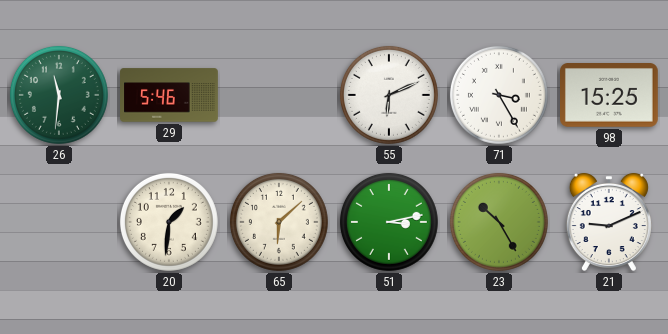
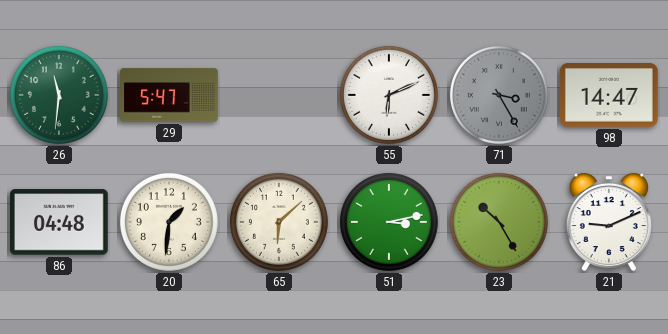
29: 5:46 -> 5:47 (169, 95)
71 dial: white -> grey (499, 95)
98: 15:25 -> 14:47 (610, 95)
86: none -> 04:48 (59, 222)
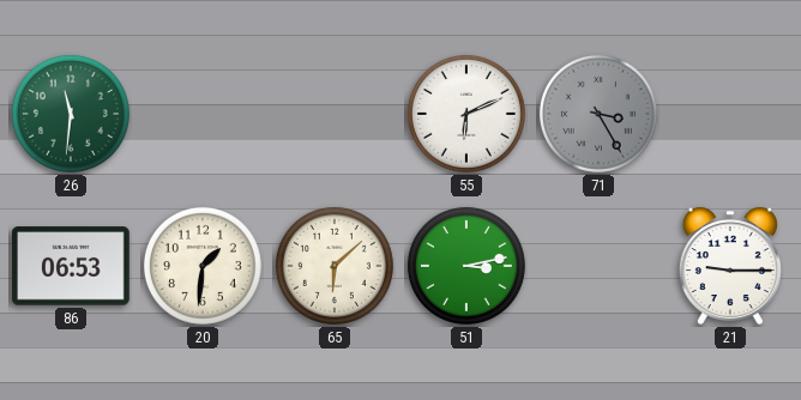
29: 5:47 -> none (169, 95)
98: 14:47 -> none (610, 95)
86: 04:48 -> 06:53 (71, 266)
23: 10:25 -> none (499, 222)
21: 9:11 -> 9:15 (730, 266)
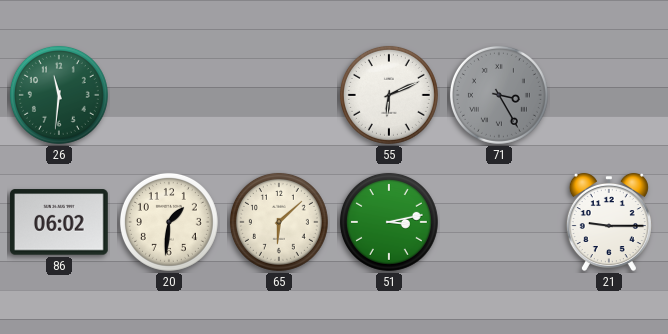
86: 06:53 -> 06:02 (59, 222)
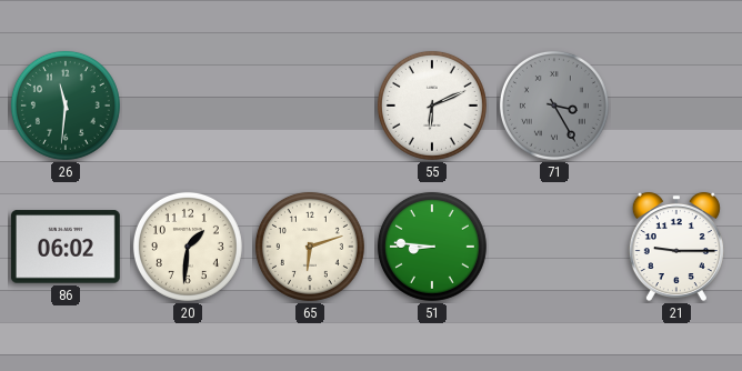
65: 6:08 -> 6:12 (310, 247)
51: 3:13 -> 8:46 (432, 247)
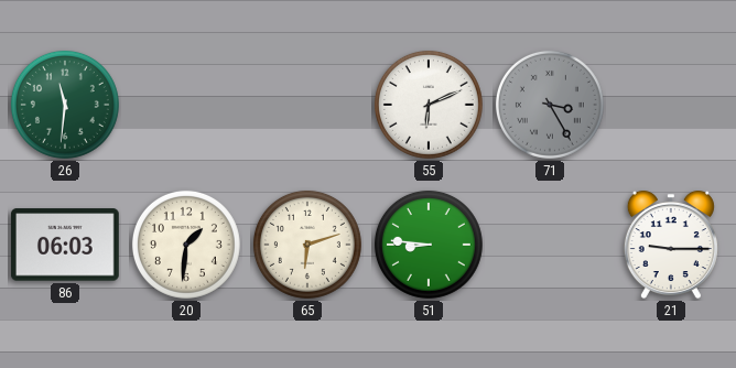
86: 06:02 -> 06:03 (65, 245)
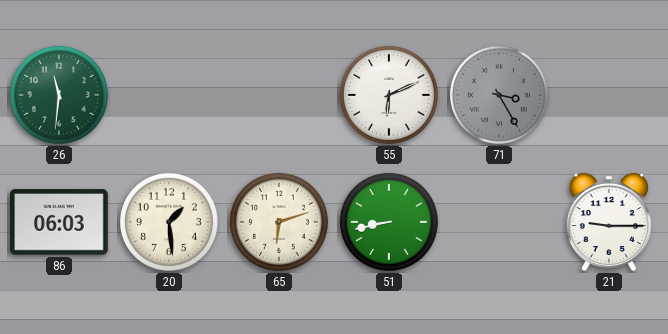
20: 1:31 -> 1:29 (169, 222)
51: 8:46 -> 8:43 (389, 222)
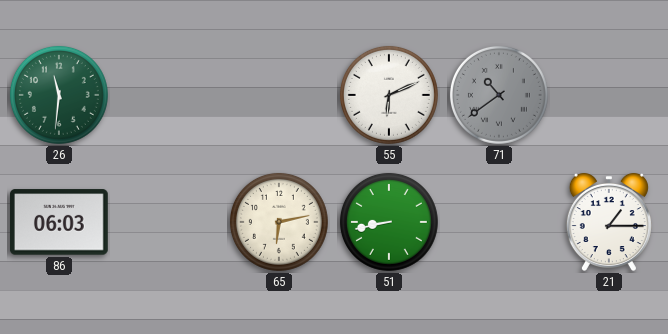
71: 3:25 -> 10:39 (499, 95)
20: 1:29 -> none (169, 222)
65: 6:12 -> 6:13 (279, 222)
21: 9:15 -> 1:15 (609, 222)
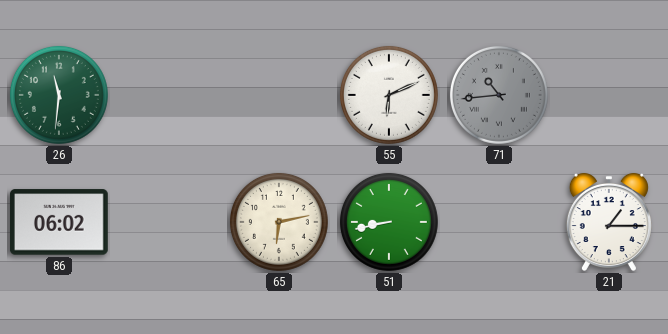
71: 10:39 -> 10:44 (499, 95)
86: 06:03 -> 06:02 (59, 222)
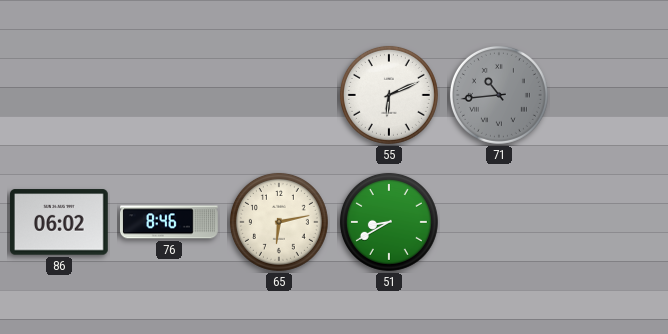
26: 11:31 -> none (59, 95)
76: none -> 8:46 (170, 222)
51: 8:43 -> 8:40 (389, 222)
21: 1:15 -> none (609, 222)
